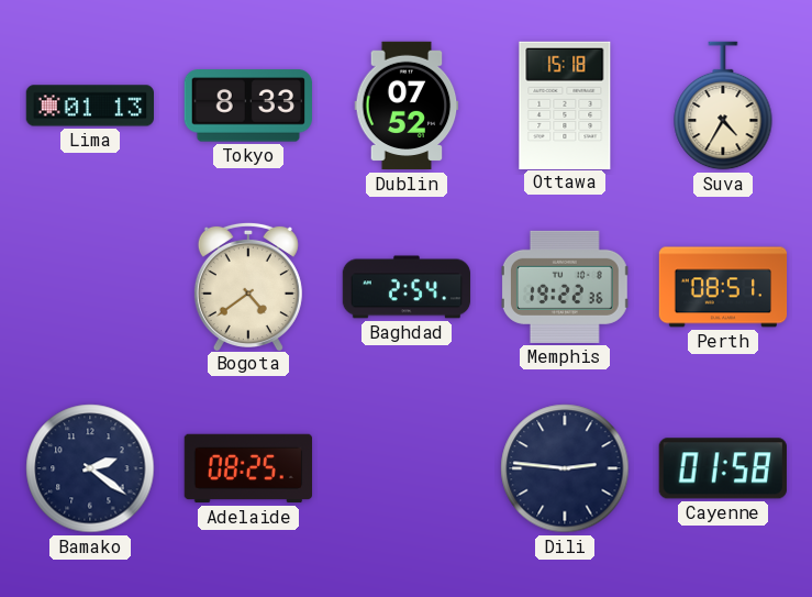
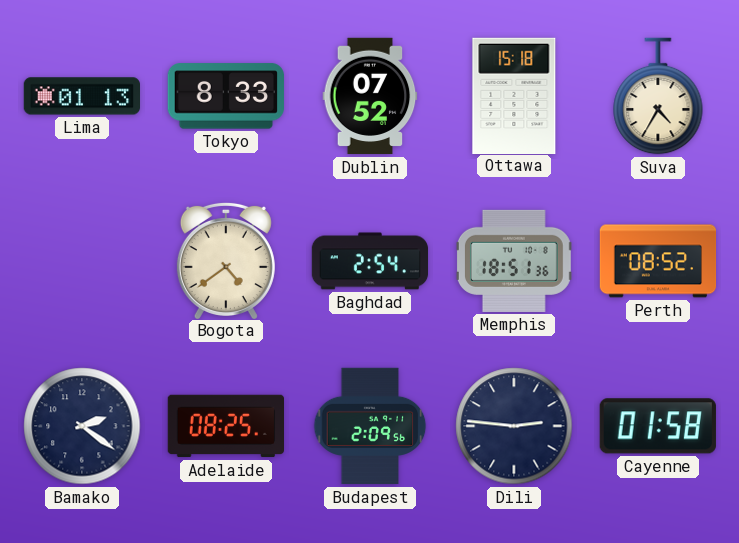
Memphis: 19:22 -> 18:51 (514, 261)
Perth: 08:51 -> 08:52 (658, 261)
Budapest: none -> 2:09 (370, 426)
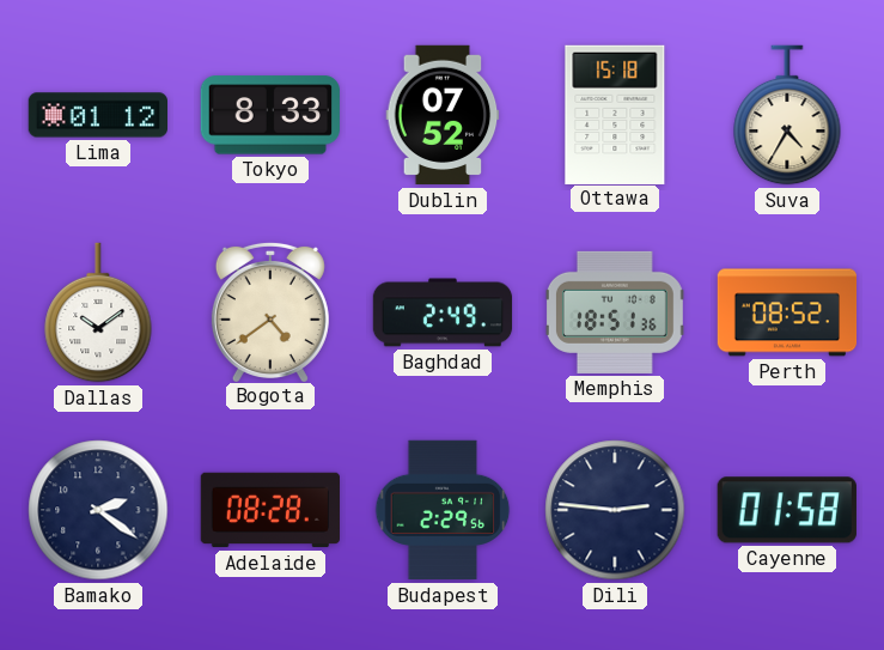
Lima: 01:13 -> 01:12 (97, 115)
Dallas: none -> 10:09 (98, 312)
Baghdad: 2:54 -> 2:49 (443, 312)
Adelaide: 08:25 -> 08:28 (269, 510)
Budapest: 2:09 -> 2:29 (443, 510)
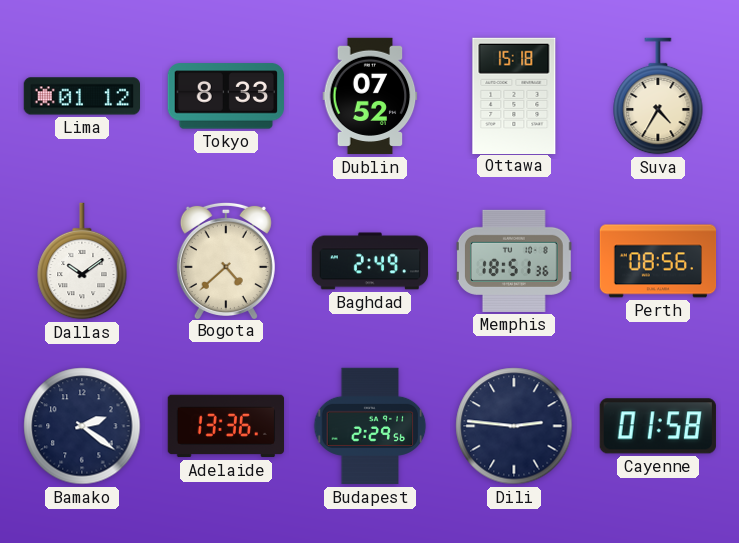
Bogota: 4:39 -> 4:38 (226, 260)
Perth: 08:52 -> 08:56 (658, 261)
Adelaide: 08:28 -> 13:36 (225, 426)
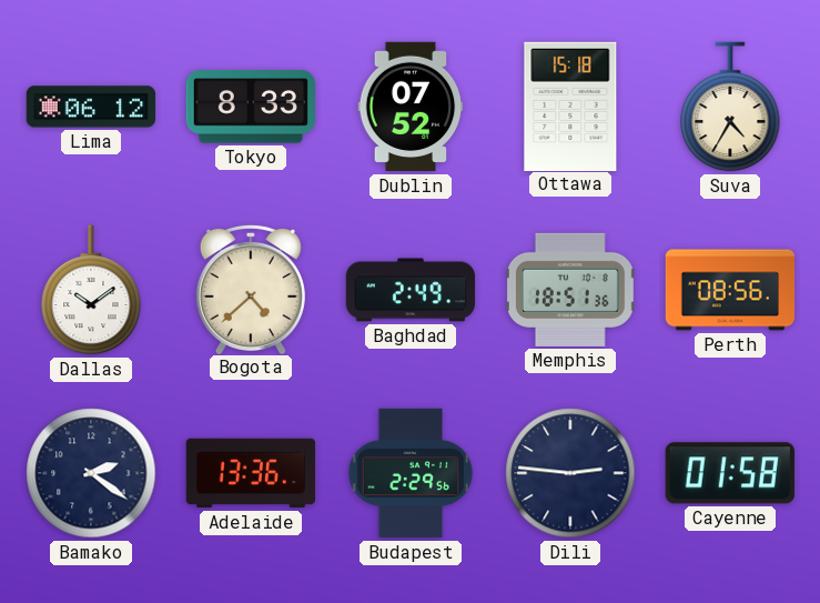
Lima: 01:12 -> 06:12 (90, 107)
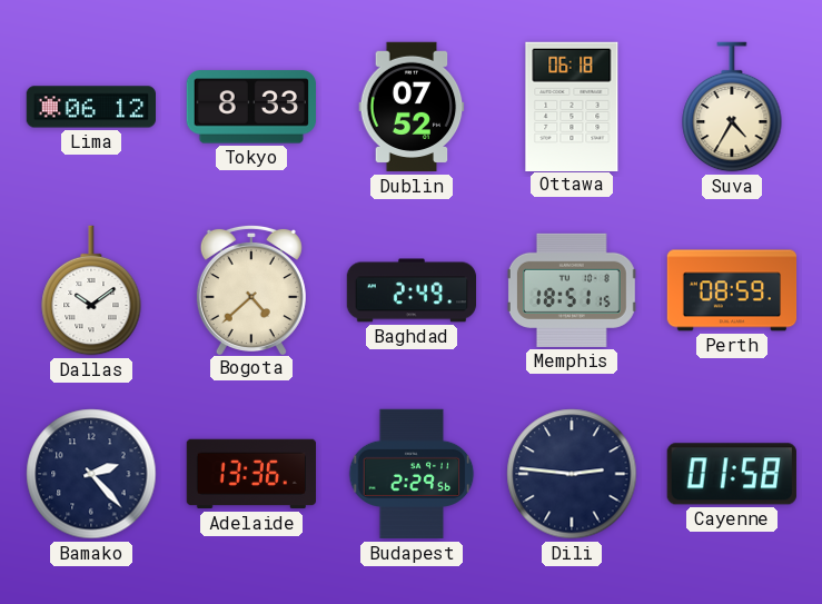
Ottawa: 15:18 -> 06:18 (572, 106)
Memphis: 18:51:36 -> 18:51:15 (572, 290)
Perth: 08:56 -> 08:59 (732, 290)
Bamako: 2:21 -> 2:23 (91, 474)
